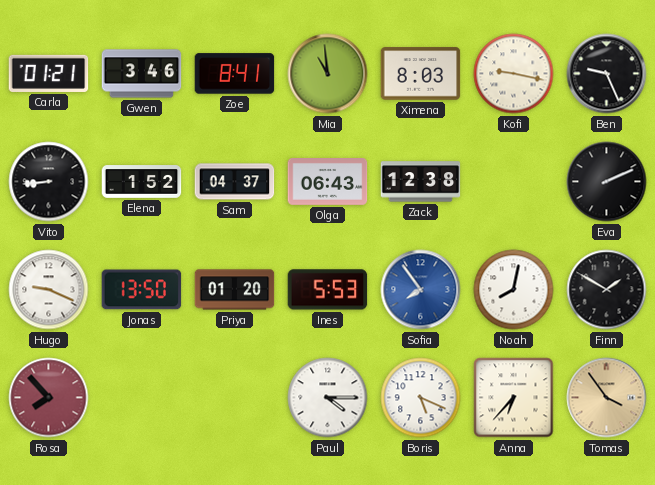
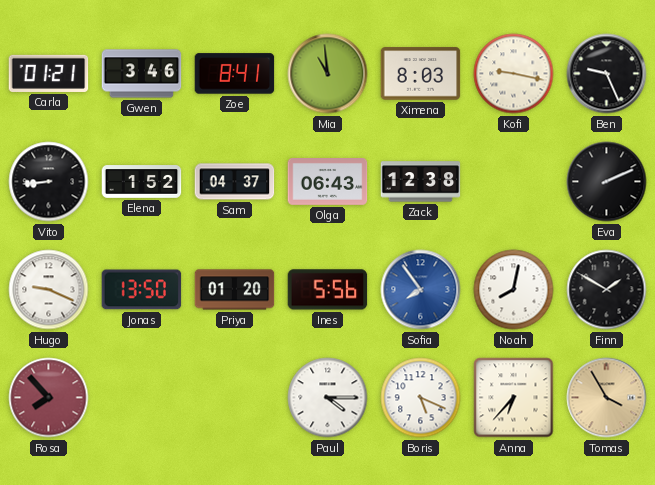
Ines: 5:53 -> 5:56 (328, 290)
Tomas: 3:54 -> 3:55 (607, 398)
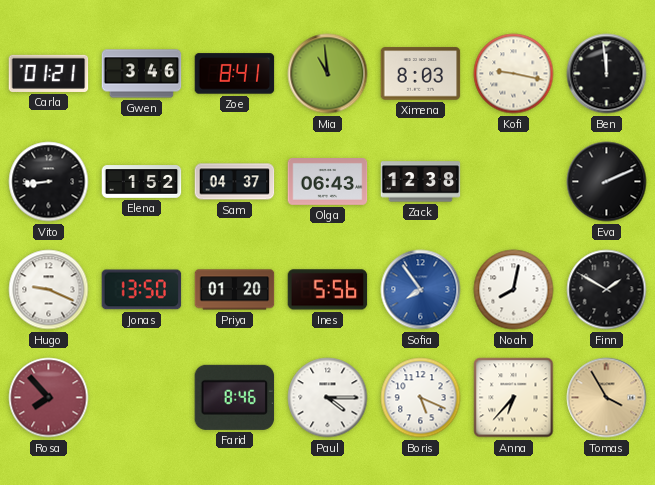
Ben: 9:26 -> 11:59 (607, 74)
Farid: none -> 8:46 (235, 397)
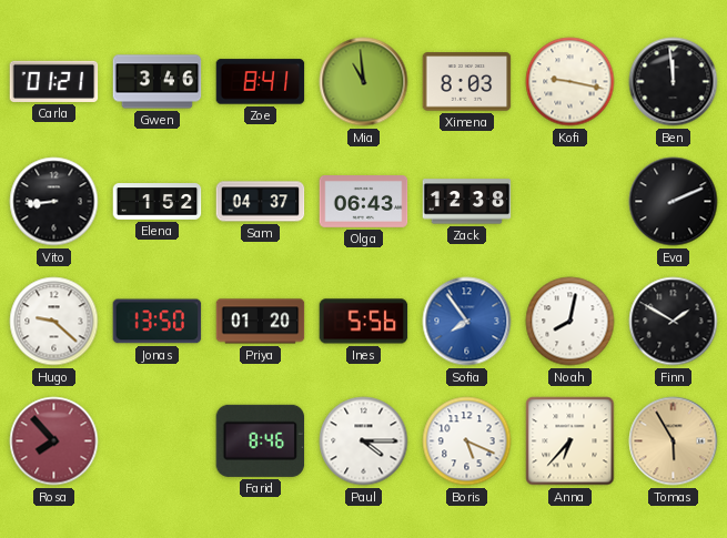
Hugo: 9:19 -> 9:22 (54, 322)
Tomas: 3:55 -> 5:55 (674, 441)
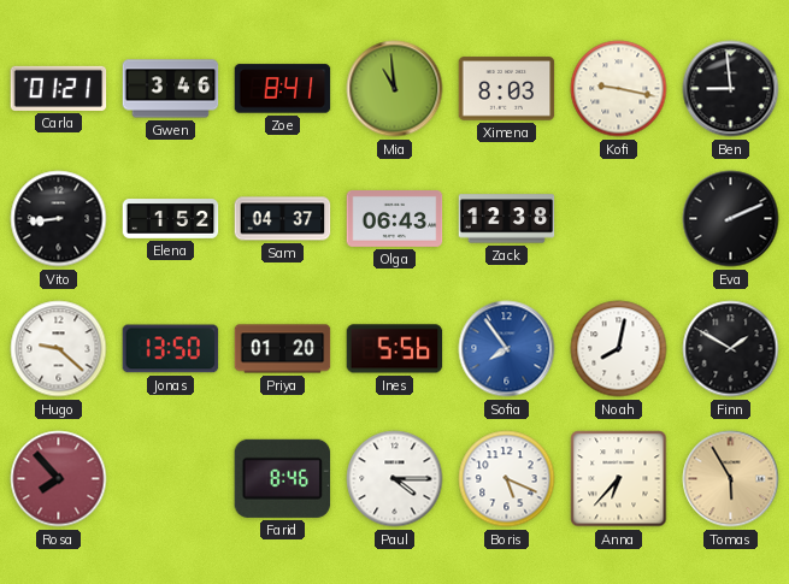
Ben: 11:59 -> 8:59 (731, 89)
